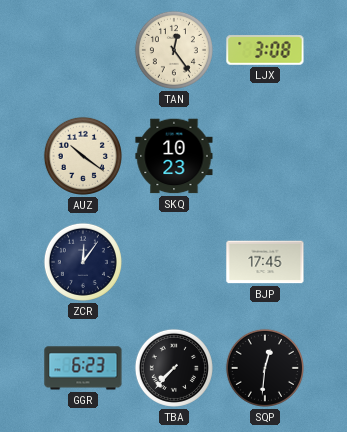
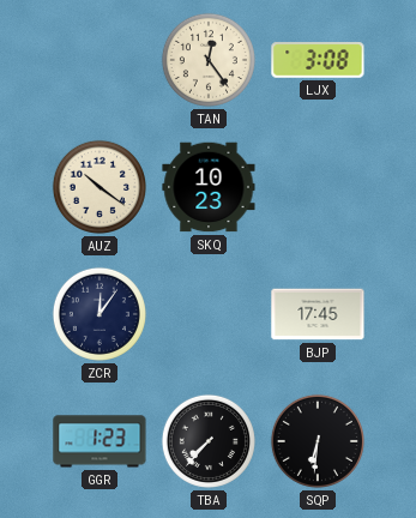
GGR: 6:23 -> 1:23 (100, 441)
SQP: 12:31 -> 6:31 (318, 441)
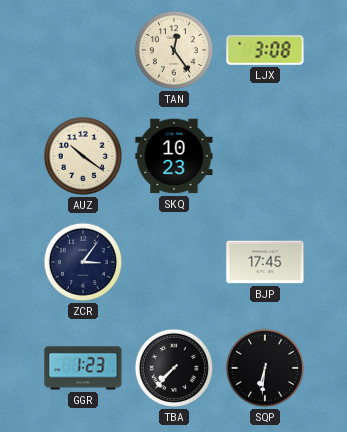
ZCR: 12:06 -> 3:06 (83, 262)
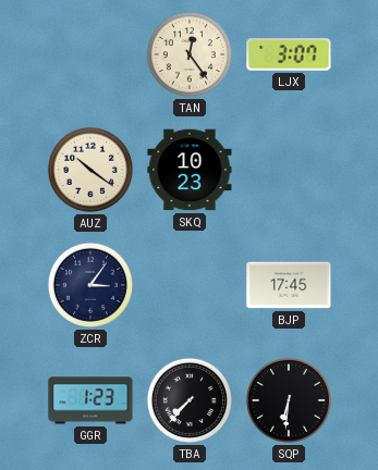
LJX: 3:08 -> 3:07 (289, 54)
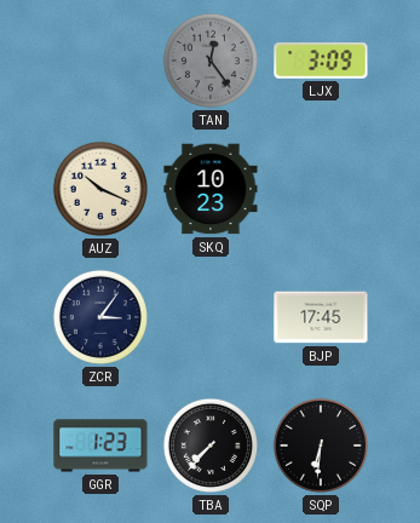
TAN dial: cream -> grey (211, 61)
LJX: 3:07 -> 3:09 (321, 61)
AUZ: 10:21 -> 10:19 (100, 189)
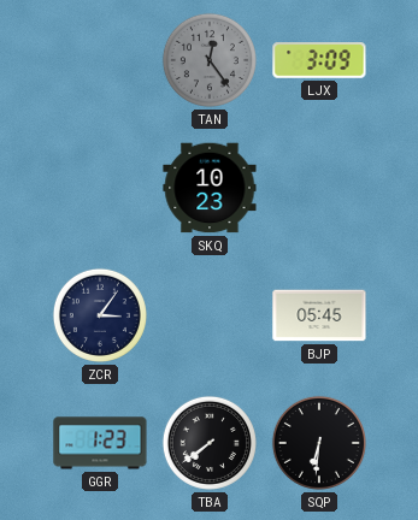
AUZ: 10:19 -> none (100, 189)
BJP: 17:45 -> 05:45 (319, 315)
TBA: 7:37 -> 7:39 (210, 443)
